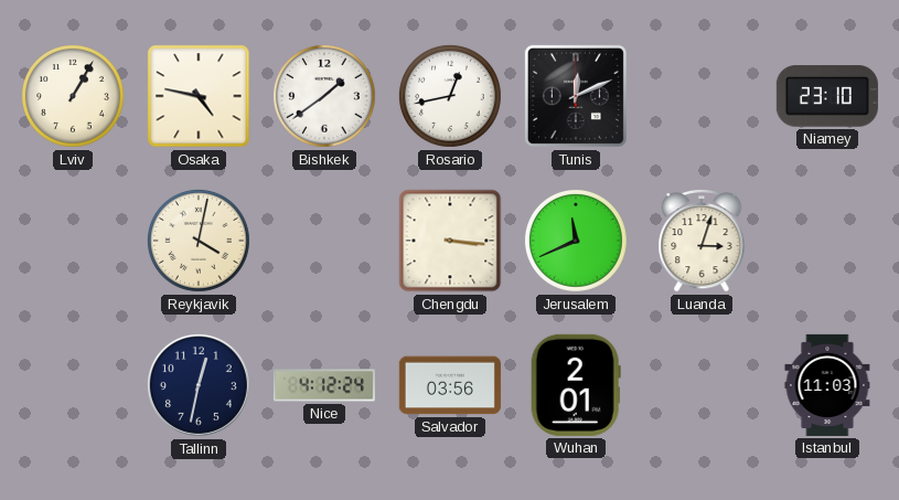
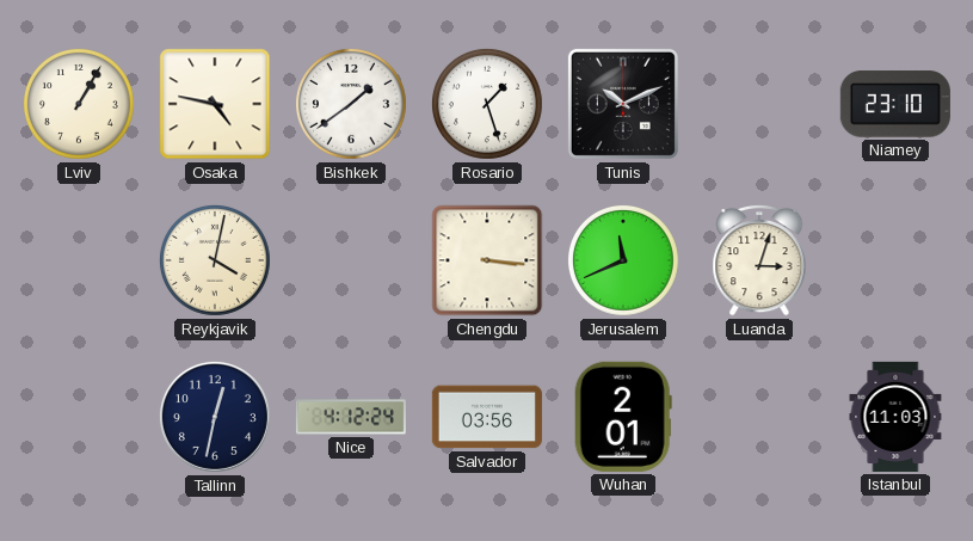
Rosario: 12:43 -> 1:27 (487, 104)
Tunis: 12:11 -> 10:11 (623, 104)
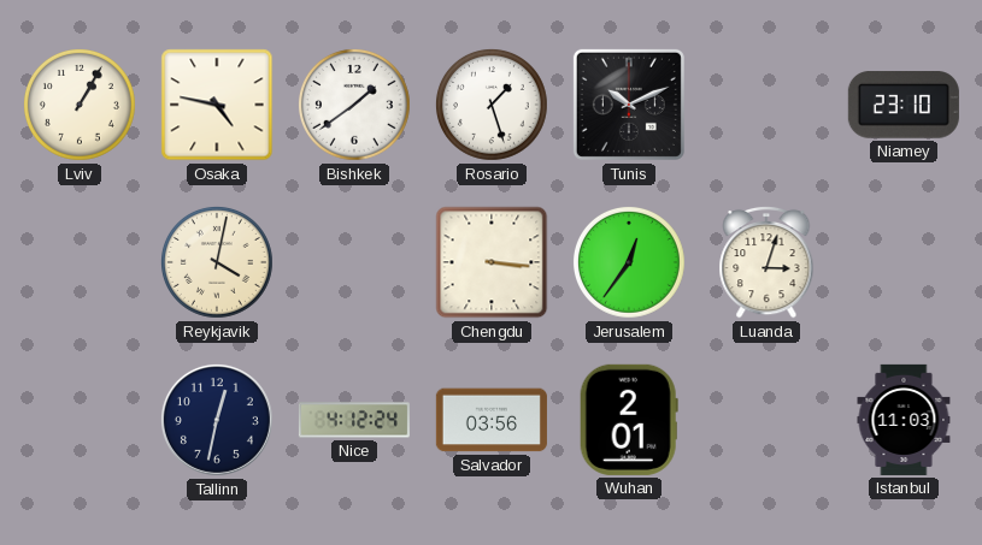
Jerusalem: 11:41 -> 12:36 (629, 262)
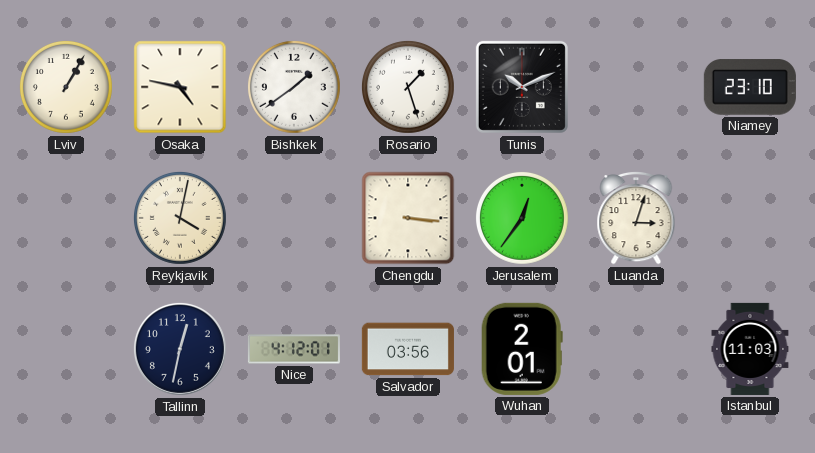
Nice: 4:12:24 -> 4:12:01 (294, 349)
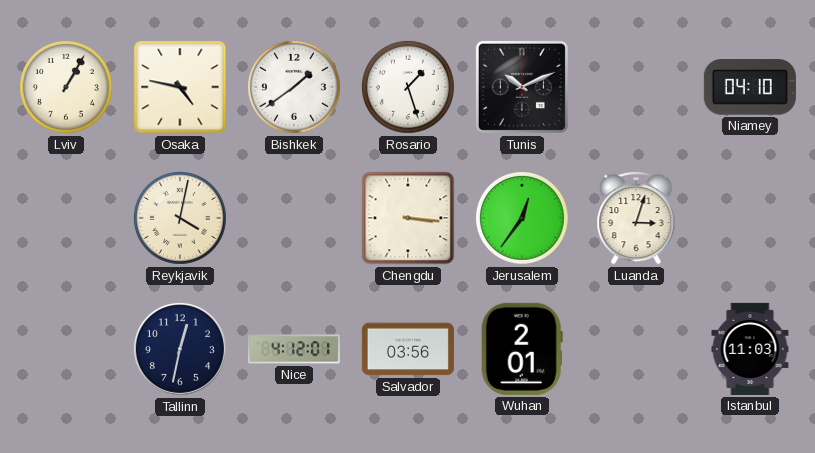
Niamey: 23:10 -> 04:10 (750, 87)
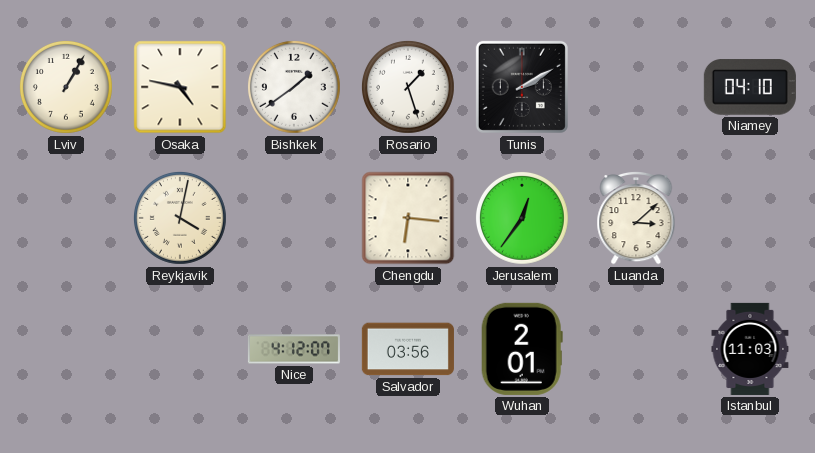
Tunis: 10:11 -> 2:10 (522, 87)
Chengdu: 3:16 -> 6:16 (408, 218)
Luanda: 3:03 -> 3:08 (636, 218)
Tallinn: 12:32 -> none (180, 349)
Nice: 4:12:01 -> 4:12:07 (294, 349)
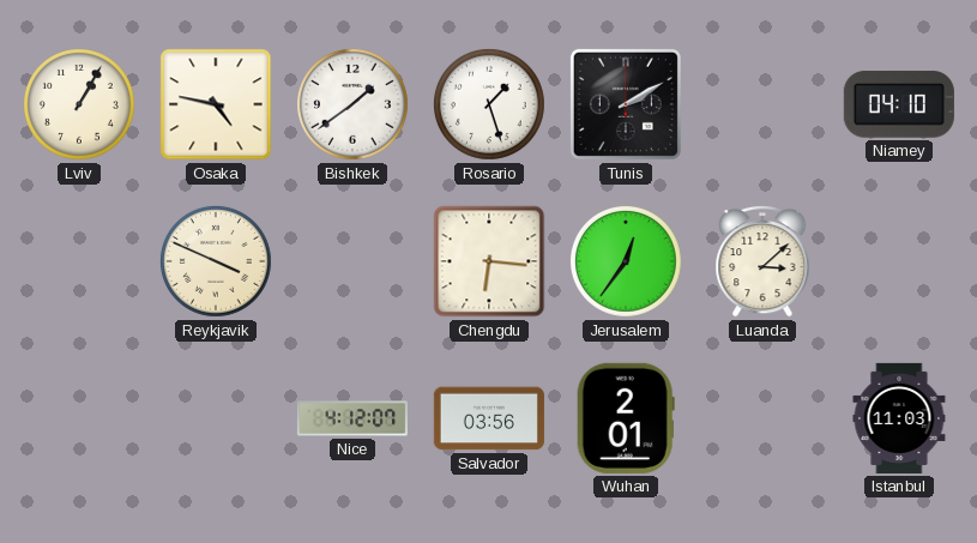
Reykjavik: 4:02 -> 3:49 (216, 261)
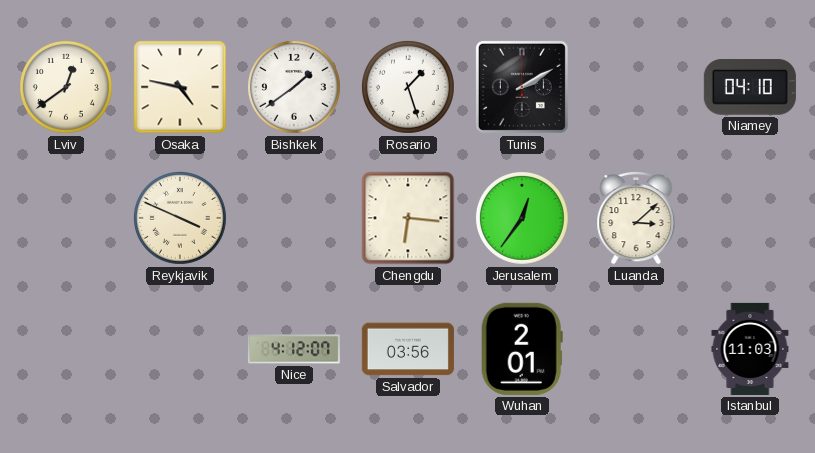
Lviv: 1:05 -> 12:39 (66, 87)
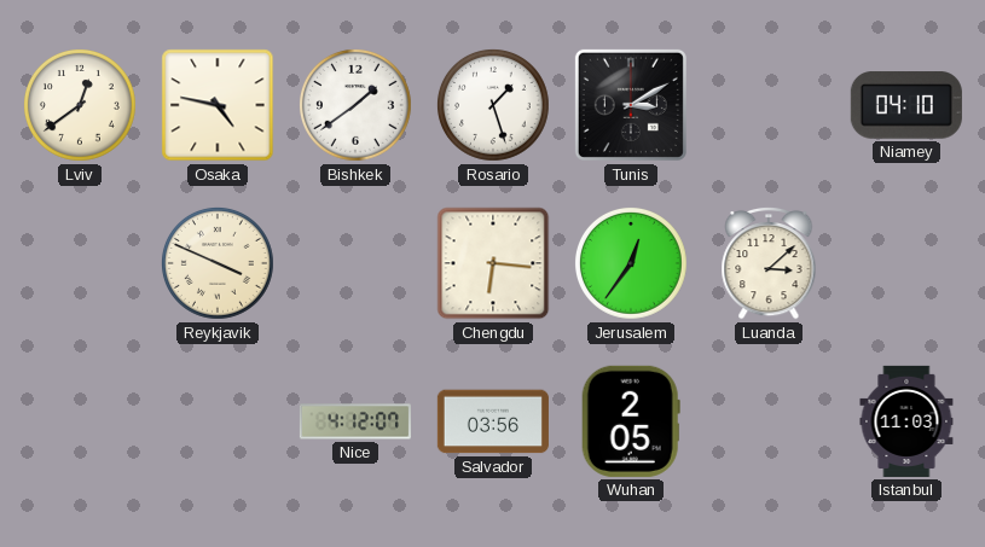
Tunis: 2:10 -> 3:10 (631, 105)
Wuhan: 2:01 -> 2:05 (631, 421)
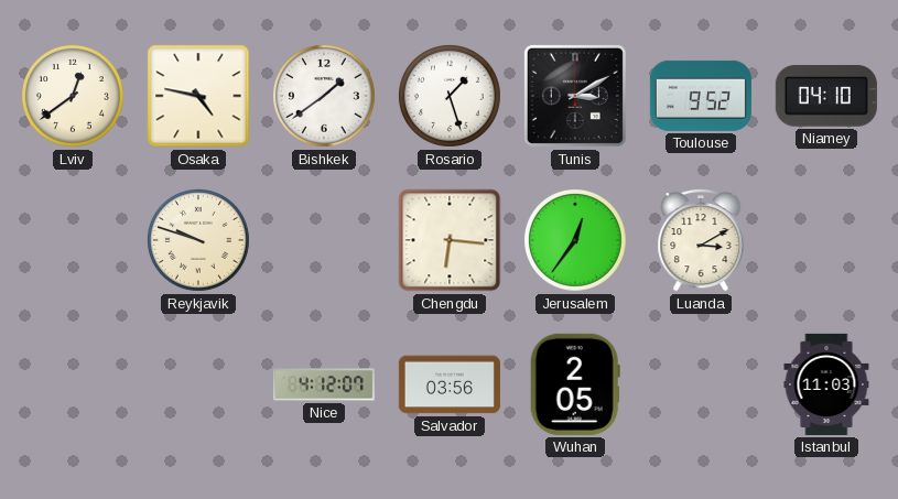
Toulouse: none -> 9:52 (701, 96)
Reykjavik: 3:49 -> 9:48 (198, 240)
Luanda: 3:08 -> 3:10 (701, 240)
